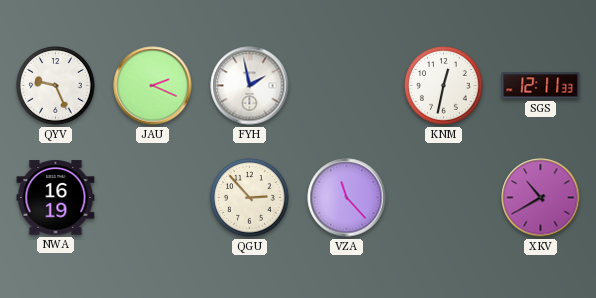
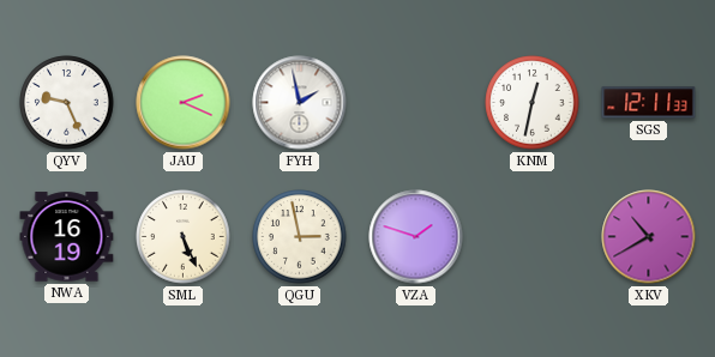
SML: none -> 5:26 (184, 237)
QGU: 2:53 -> 2:58 (300, 237)
VZA: 11:23 -> 1:48 (416, 237)
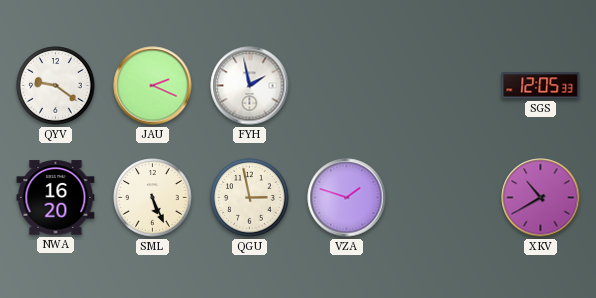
QYV: 9:26 -> 9:21 (56, 86)
KNM: 12:32 -> none (533, 103)
SGS: 12:11 -> 12:05 (541, 86)
NWA: 16:19 -> 16:20 (56, 198)
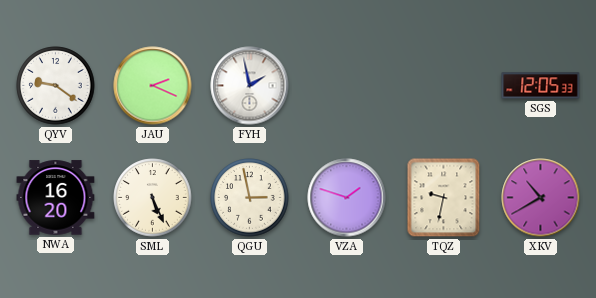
TQZ: none -> 9:32 (444, 198)
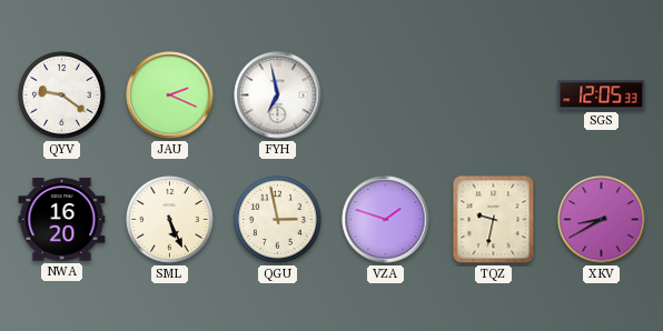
FYH: 1:58 -> 6:58 (278, 96)
XKV: 10:40 -> 8:40 (602, 220)
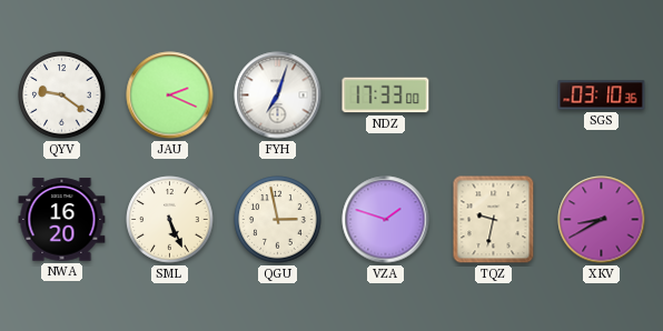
FYH: 6:58 -> 7:03 (278, 96)
NDZ: none -> 17:33 (386, 96)
SGS: 12:05 -> 03:10 (602, 96)
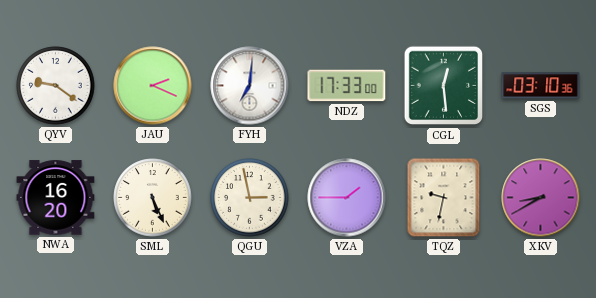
FYH: 7:03 -> 7:01 (250, 86)
CGL: none -> 12:29 (444, 86)
VZA: 1:48 -> 1:45 (347, 198)
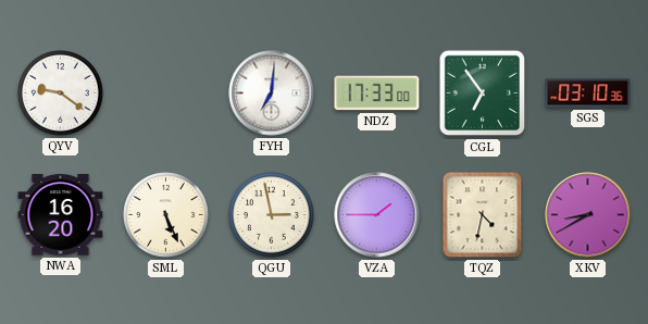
JAU: 2:19 -> none (153, 86)
CGL: 12:29 -> 6:54 (483, 94)
TQZ: 9:32 -> 4:32 (483, 215)
